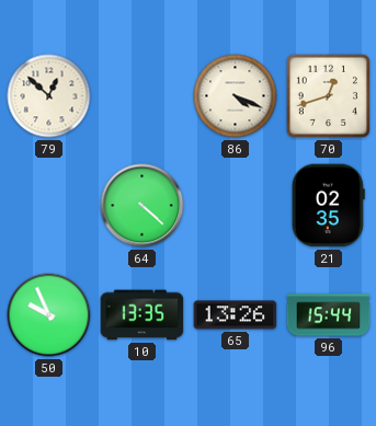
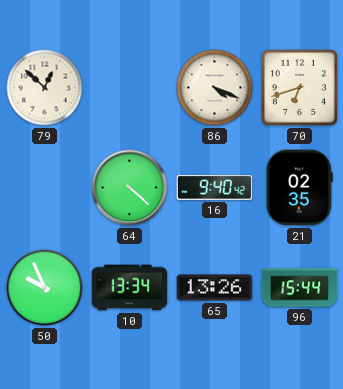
70: 12:42 -> 6:42 (299, 87)
16: none -> 9:40 (215, 188)
10: 13:35 -> 13:34 (130, 288)
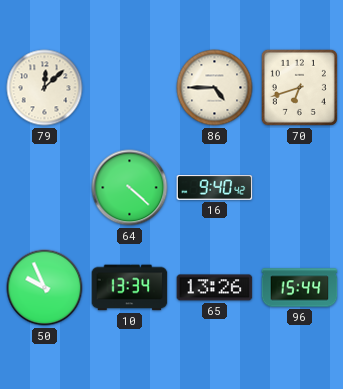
79: 12:52 -> 12:08 (45, 88)
86: 4:19 -> 4:45 (215, 88)
21: 02:35 -> none (299, 188)
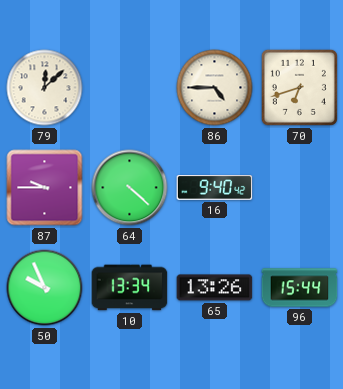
87: none -> 9:45 (45, 188)
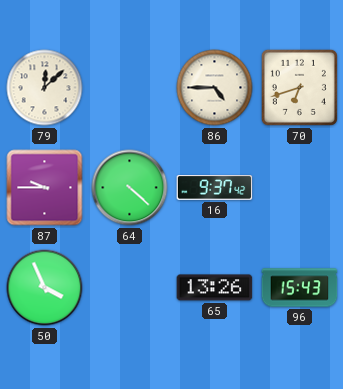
16: 9:40 -> 9:37 (215, 188)
50: 9:56 -> 3:56 (45, 288)
10: 13:34 -> none (130, 288)
96: 15:44 -> 15:43 (300, 288)
